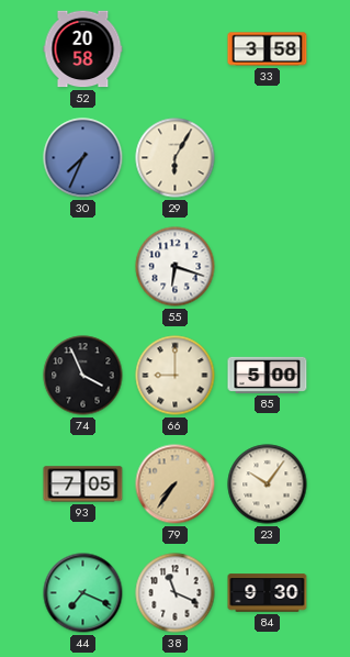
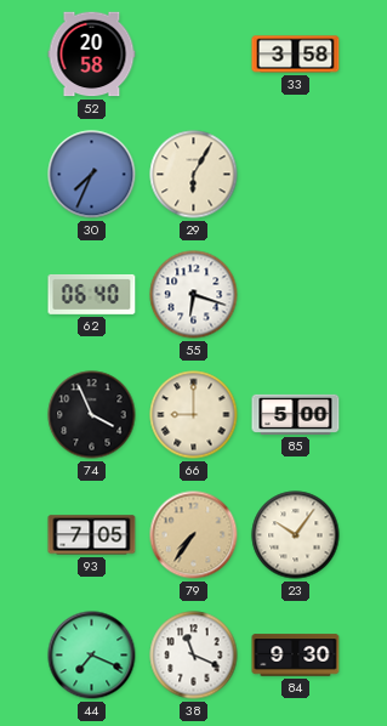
62: none -> 06:40 (92, 294)
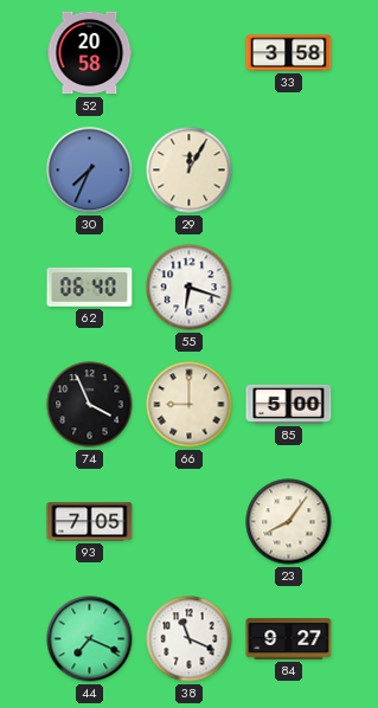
29: 6:05 -> 12:05 (190, 170)
79: 7:36 -> none (194, 535)
23: 10:06 -> 8:06 (289, 522)
84: 9:30 -> 9:27 (289, 639)
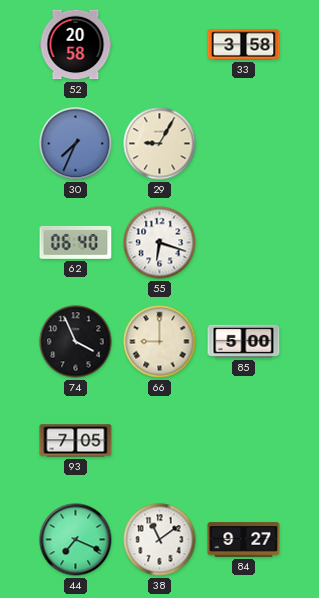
29: 12:05 -> 9:05 (160, 144)
23: 8:06 -> none (289, 522)
38: 11:19 -> 11:09 (160, 540)
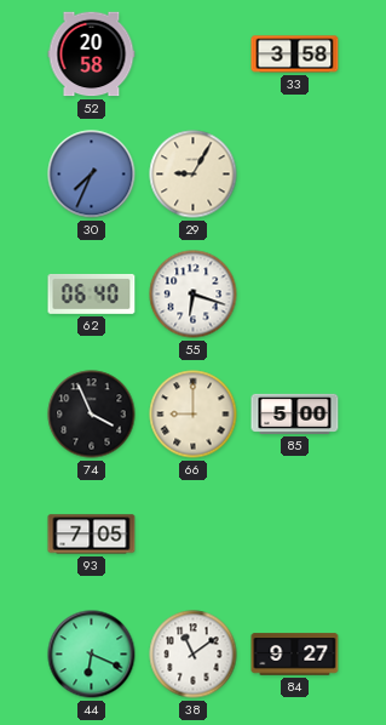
44: 7:19 -> 6:19 (92, 655)
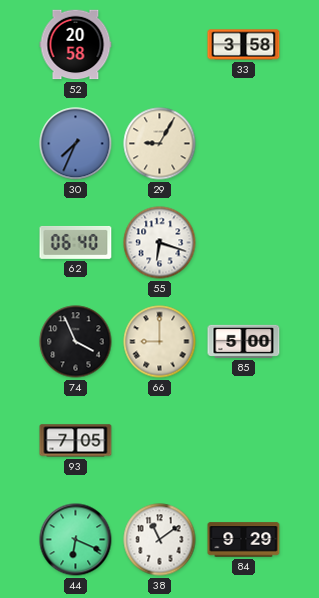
84: 9:27 -> 9:29 (244, 540)
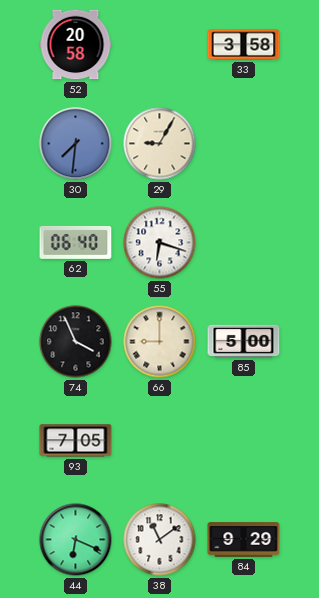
30: 7:34 -> 7:31 (76, 144)
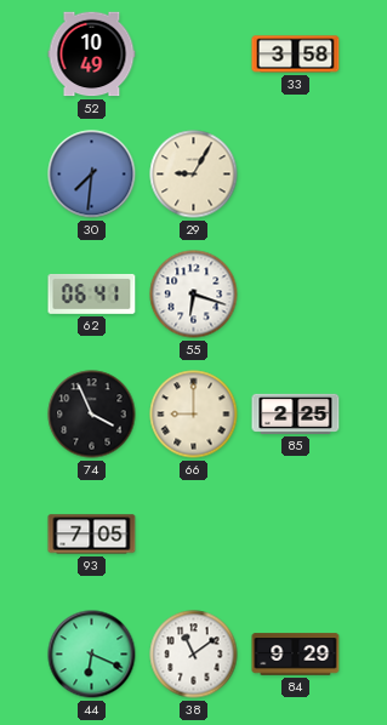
52: 20:58 -> 10:49 (92, 55)
62: 06:40 -> 06:41 (92, 293)
85: 5:00 -> 2:25 (296, 413)
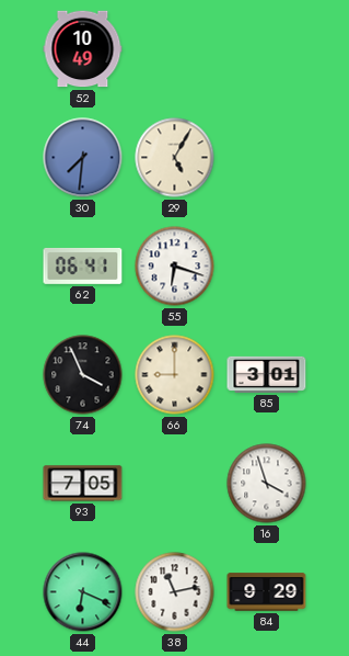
33: 3:58 -> none (296, 55)
29: 9:05 -> 5:05 (175, 158)
85: 2:25 -> 3:01 (267, 374)
16: none -> 3:57 (267, 484)
38: 11:09 -> 11:13 (175, 592)
